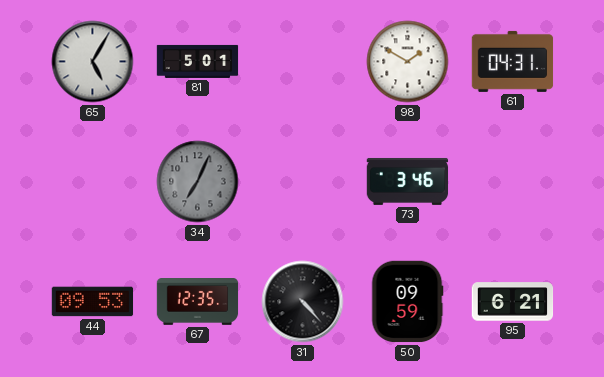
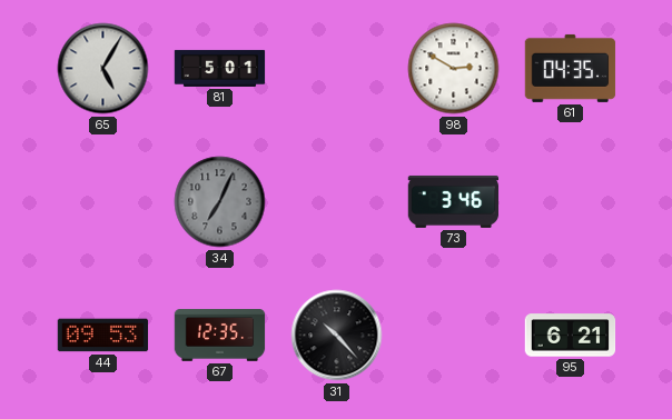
98: 1:50 -> 2:50 (454, 69)
61: 04:31 -> 04:35 (571, 68)
31: 4:23 -> 10:23 (337, 336)
50: 09:59 -> none (407, 302)
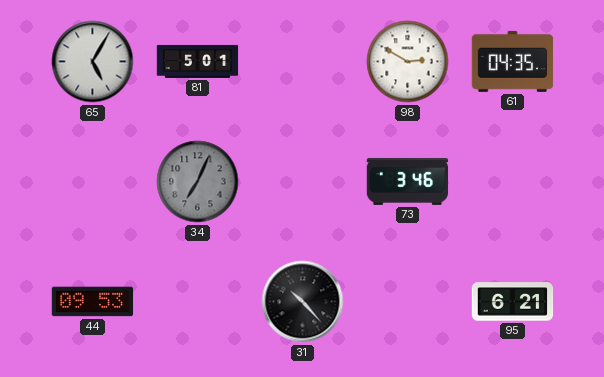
67: 12:35 -> none (220, 336)
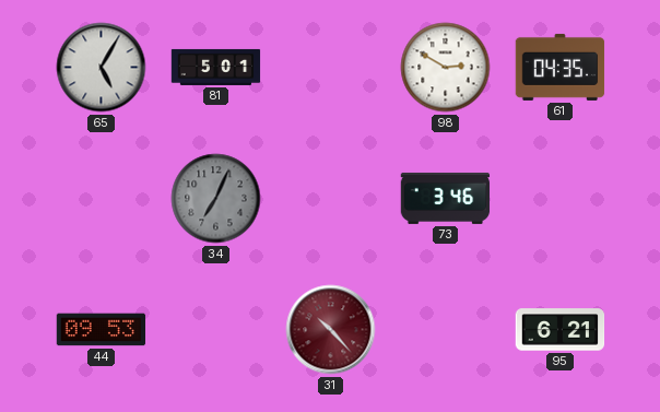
31 dial: black -> burgundy (331, 330)
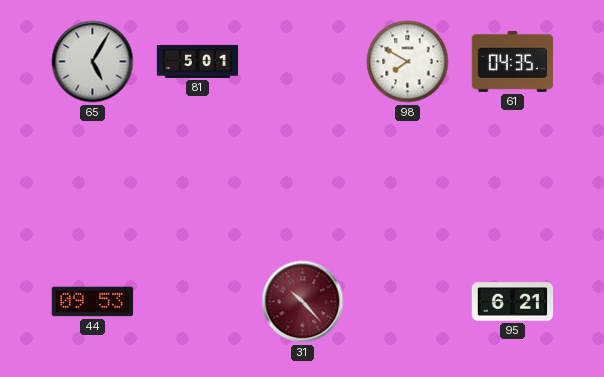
98: 2:50 -> 7:50 (408, 62)
34: 7:04 -> none (216, 199)
73: 3:46 -> none (446, 198)
